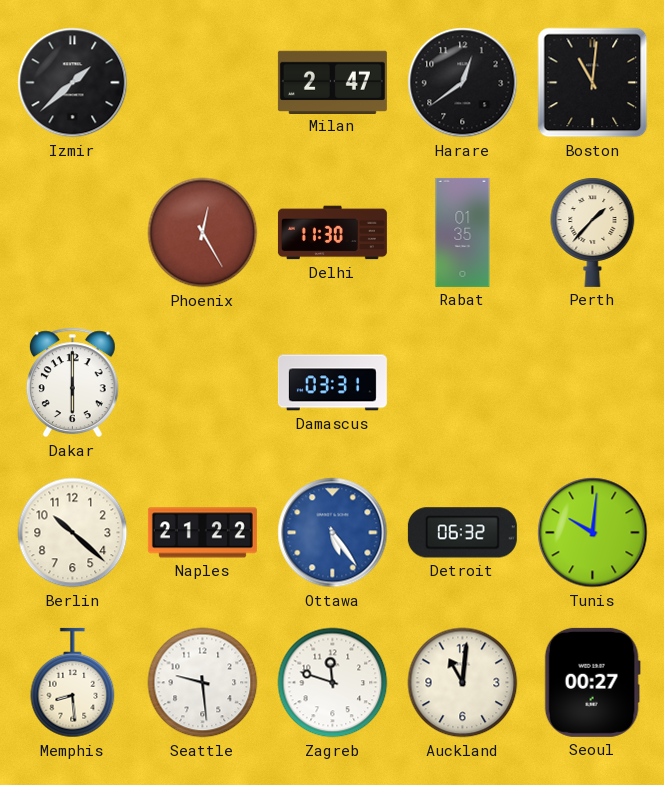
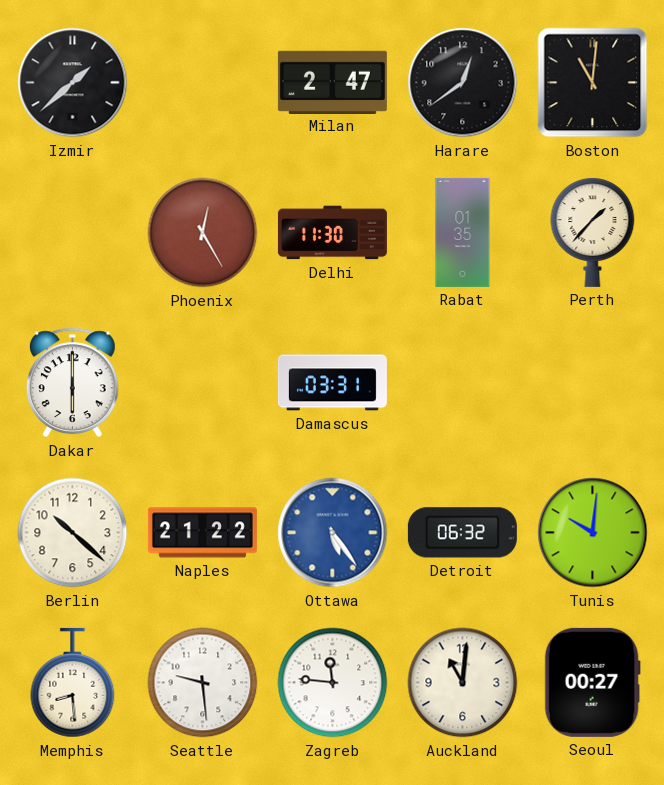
Zagreb: 11:48 -> 11:46 (333, 683)
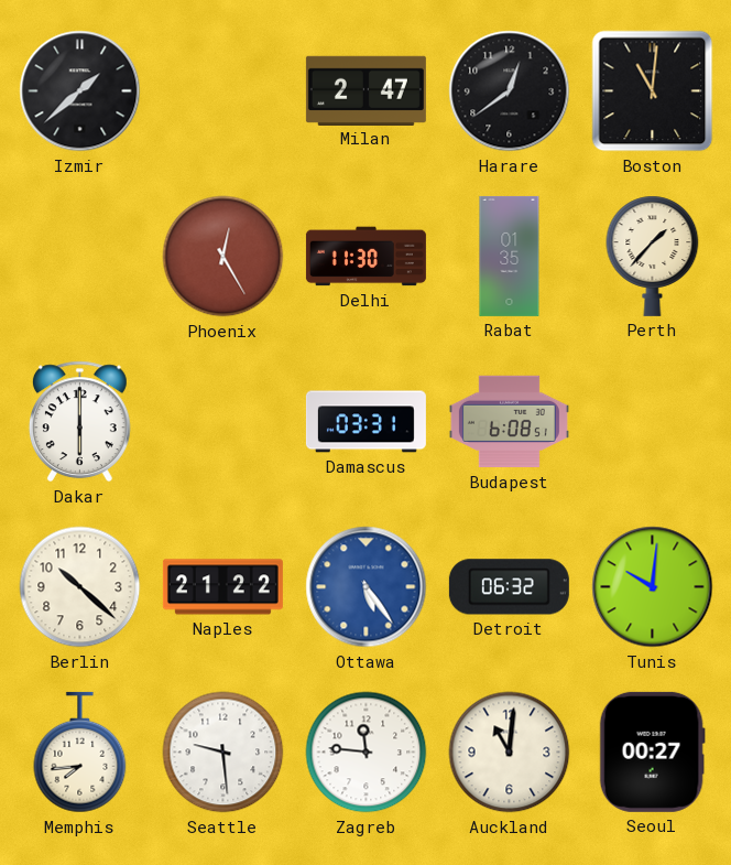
Budapest: none -> 6:08 (509, 422)
Memphis: 8:29 -> 7:44 (80, 753)
